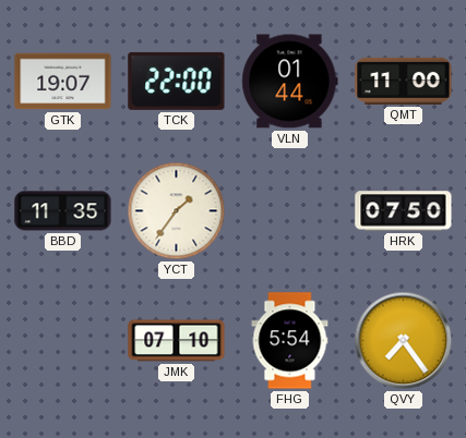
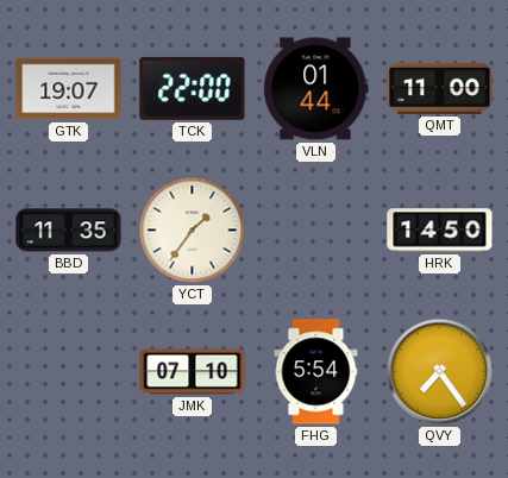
HRK: 07:50 -> 14:50 (440, 231)
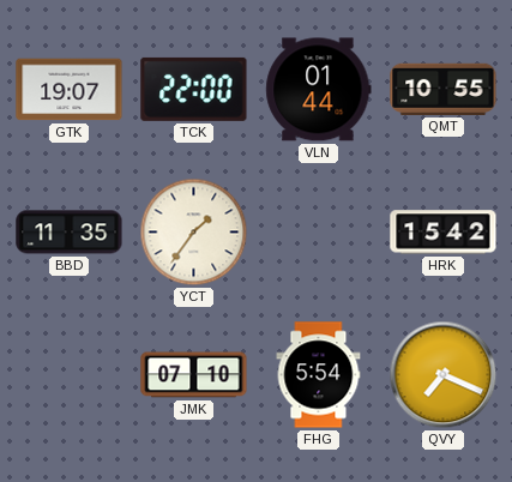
QMT: 11:00 -> 10:55 (444, 89)
HRK: 14:50 -> 15:42 (444, 233)
QVY: 7:24 -> 7:19 (444, 375)
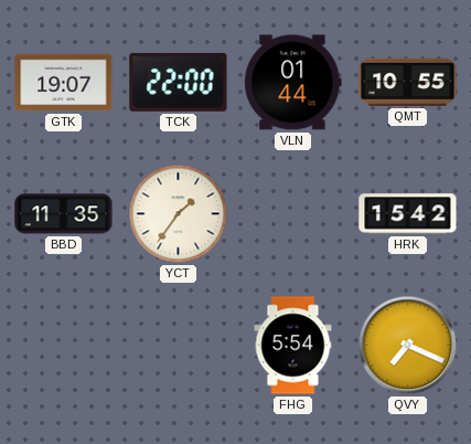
JMK: 07:10 -> none (194, 375)
